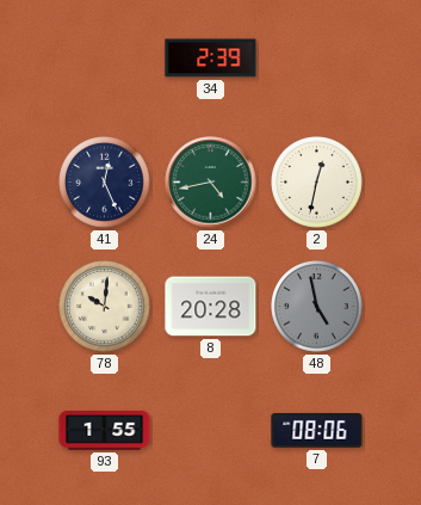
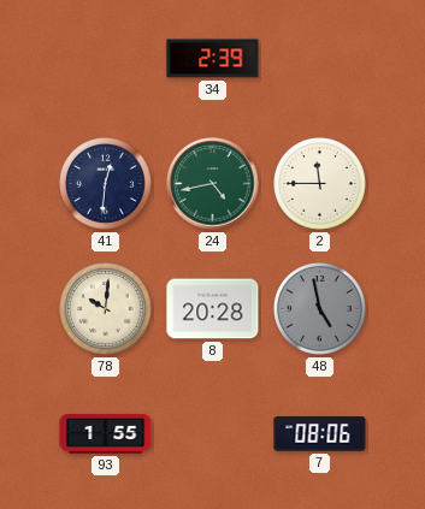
41: 12:26 -> 12:31 (106, 184)
2: 12:32 -> 11:45 (320, 184)
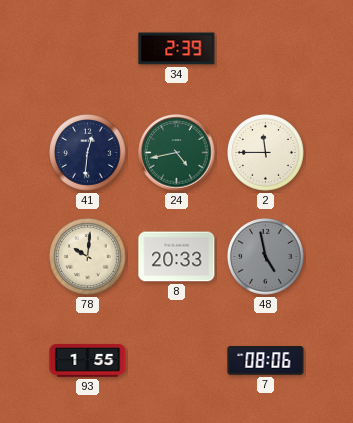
8: 20:28 -> 20:33 (177, 257)
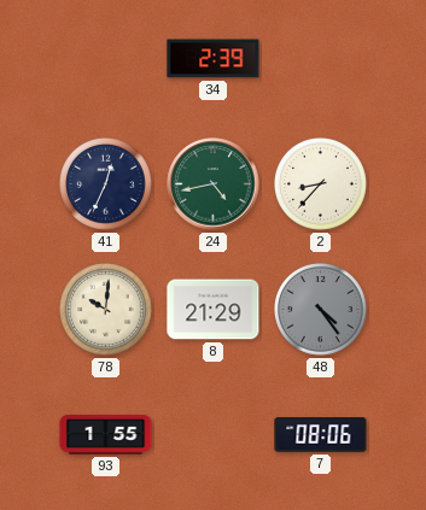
41: 12:31 -> 12:34 (106, 184)
2: 11:45 -> 8:37 (321, 184)
8: 20:33 -> 21:29 (214, 310)
48: 4:58 -> 4:24 (321, 310)
